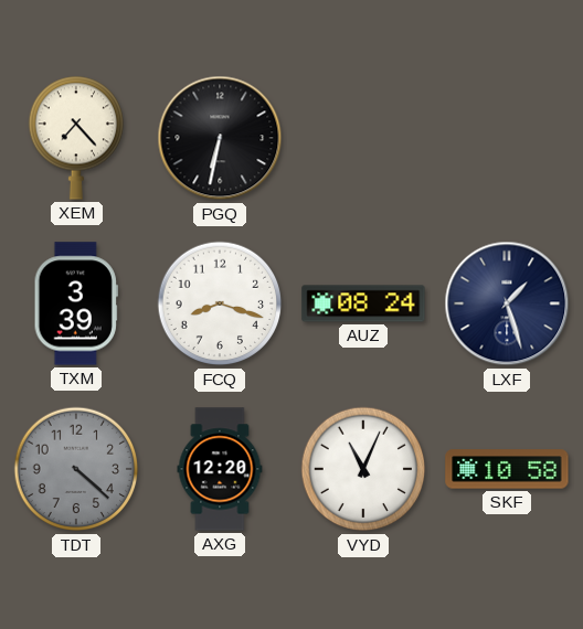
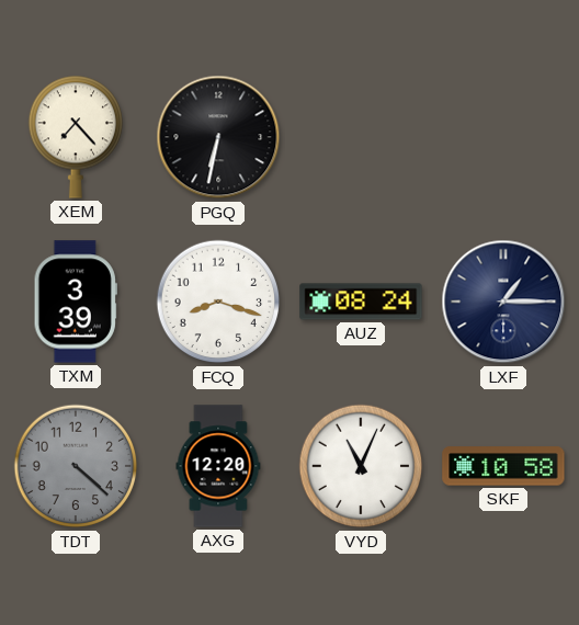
LXF: 1:27 -> 1:15 (503, 302)
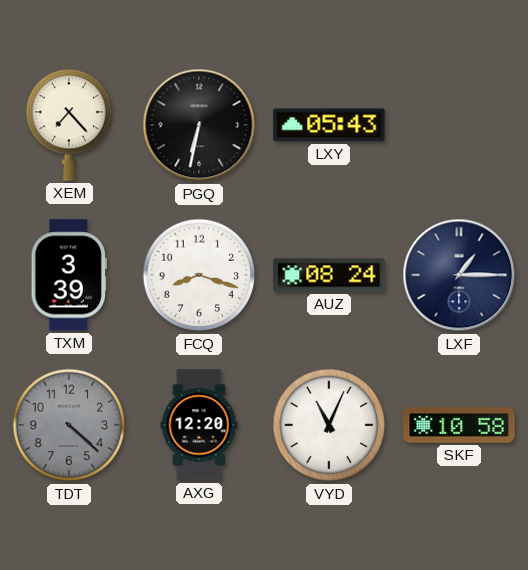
LXY: none -> 05:43 (329, 125)
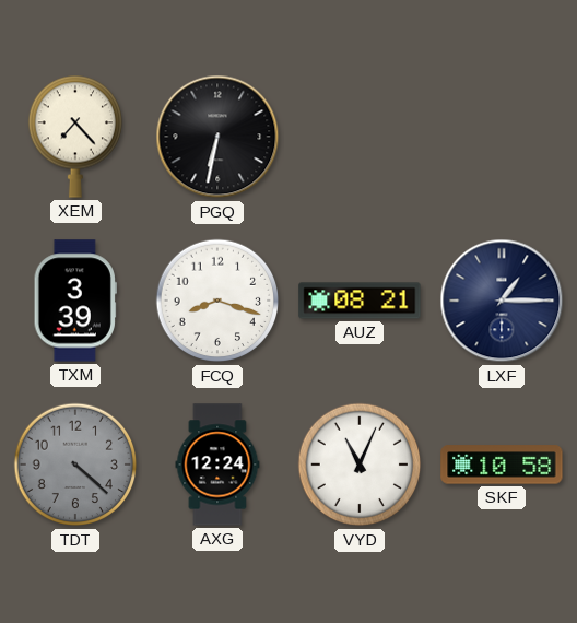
LXY: 05:43 -> none (329, 125)
AUZ: 08:24 -> 08:21 (360, 301)
AXG: 12:20 -> 12:24 (217, 465)
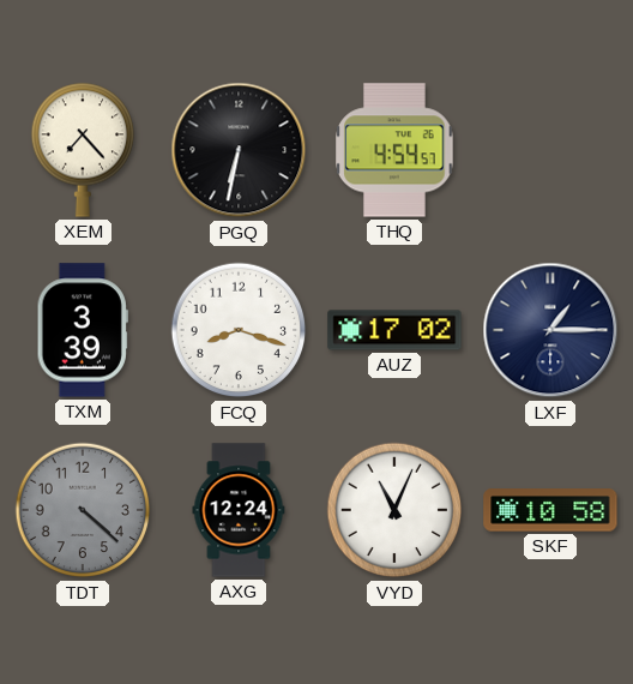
THQ: none -> 4:54 (394, 150)
AUZ: 08:21 -> 17:02 (394, 330)
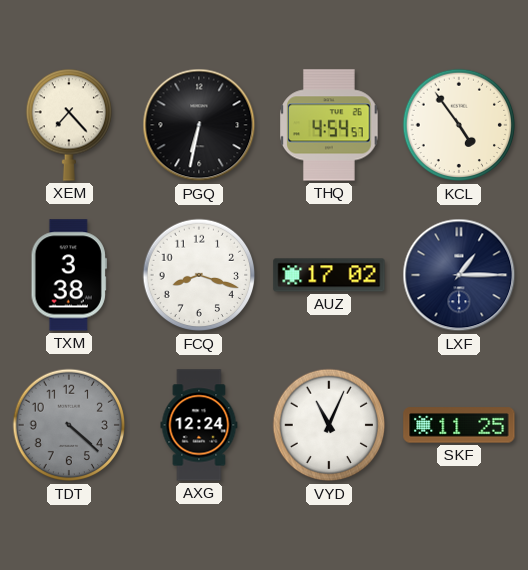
KCL: none -> 4:54 (459, 125)
TXM: 3:39 -> 3:38 (69, 275)
SKF: 10:58 -> 11:25 (459, 425)
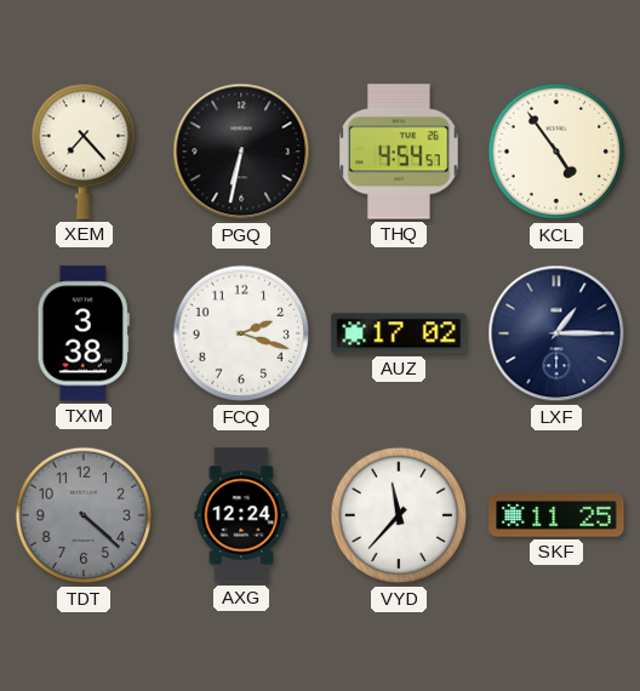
FCQ: 8:18 -> 2:18 (241, 333)
VYD: 11:04 -> 11:37 (399, 515)
